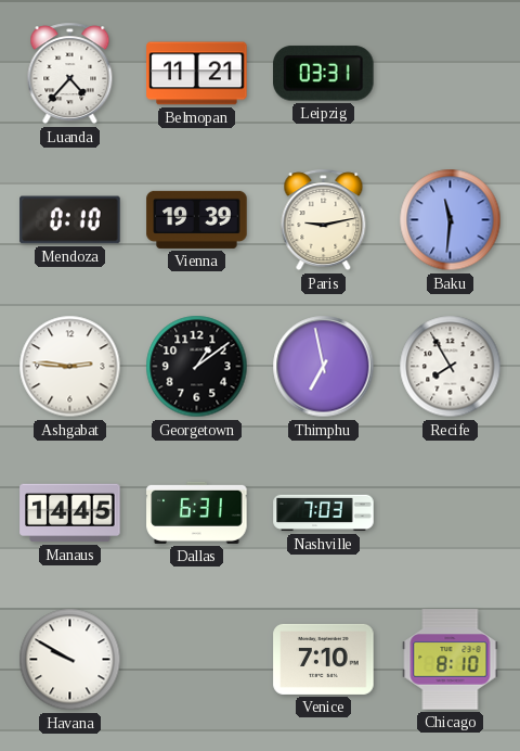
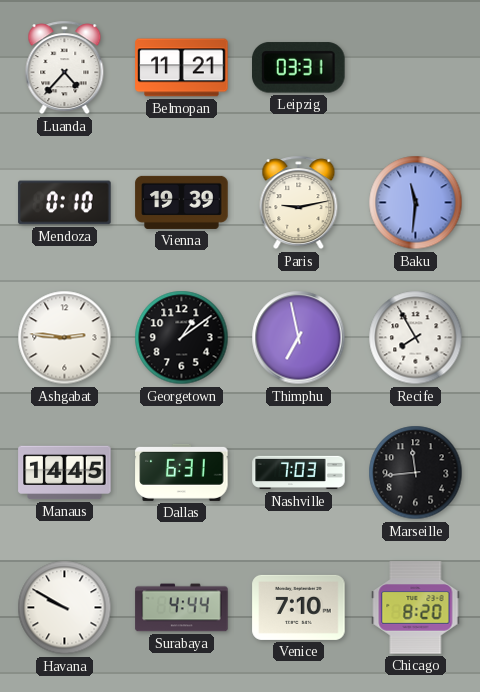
Marseille: none -> 11:44 (416, 473)
Surabaya: none -> 4:44 (182, 608)
Chicago: 8:10 -> 8:20 (416, 608)
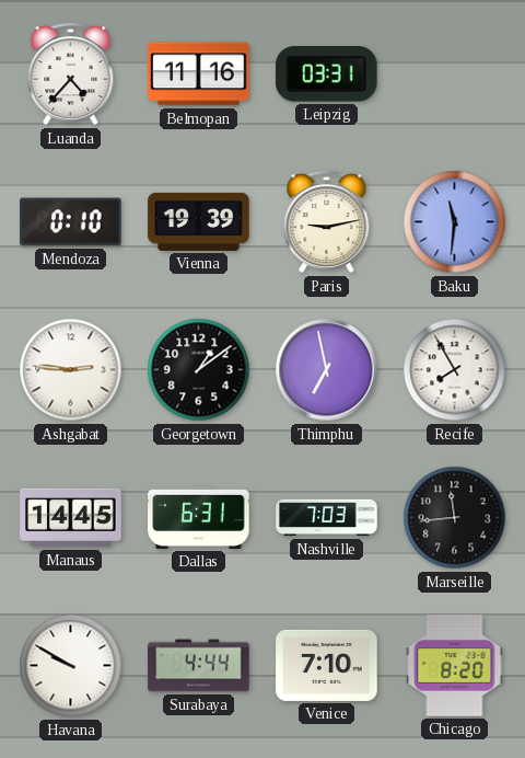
Belmopan: 11:21 -> 11:16 (199, 74)
